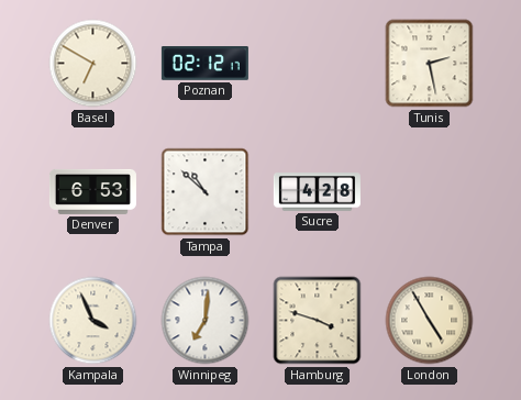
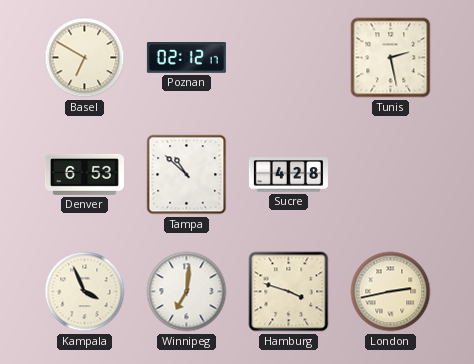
London: 4:55 -> 2:43 (391, 292)
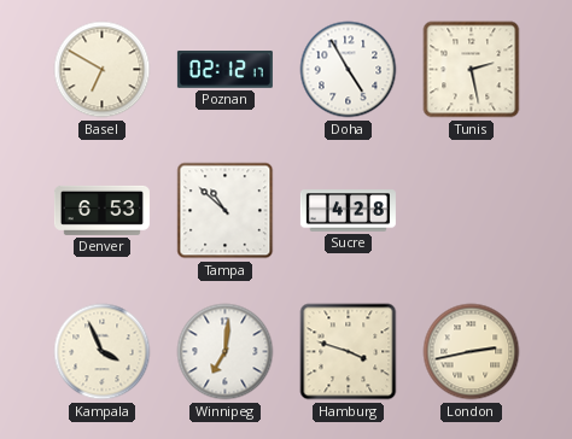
Doha: none -> 4:55 (349, 70)
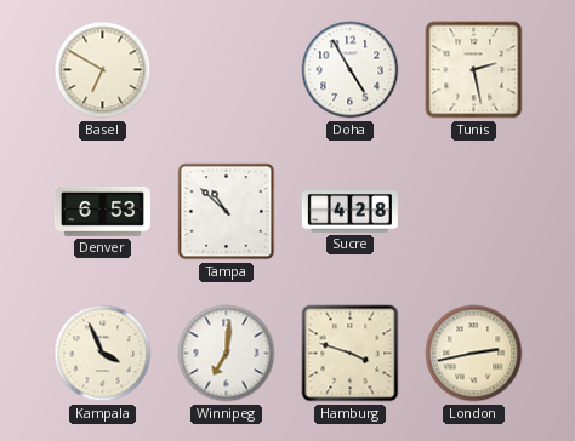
Poznan: 02:12 -> none (224, 70)
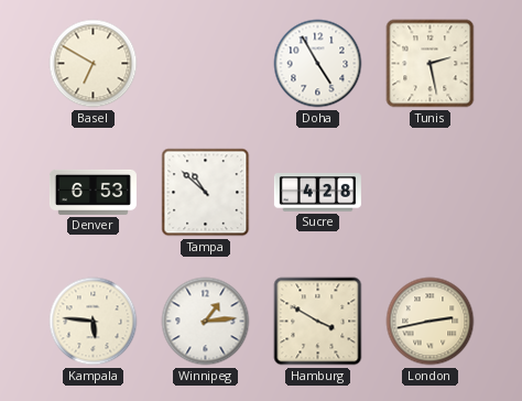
Kampala: 3:56 -> 5:46 (94, 322)
Winnipeg: 7:01 -> 1:14 (206, 322)
Hamburg: 3:48 -> 3:50 (318, 322)
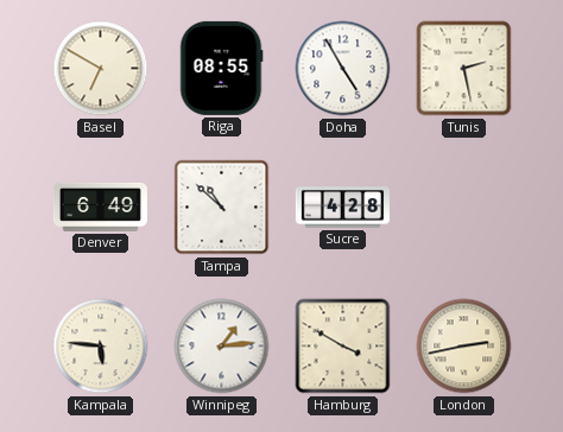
Riga: none -> 08:55 (221, 68)
Denver: 6:53 -> 6:49 (100, 207)
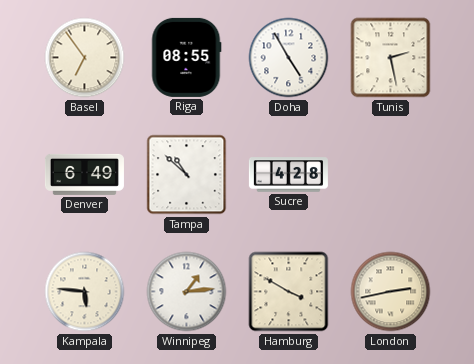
Basel: 6:50 -> 6:54 (85, 58)
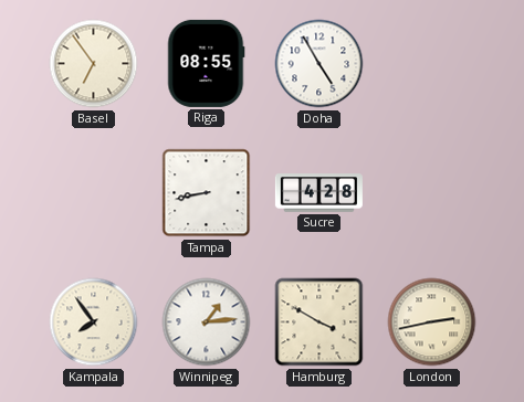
Tunis: 2:28 -> none (391, 58)
Denver: 6:49 -> none (84, 174)
Tampa: 10:52 -> 8:43 (207, 193)
Kampala: 5:46 -> 7:54 (94, 322)
